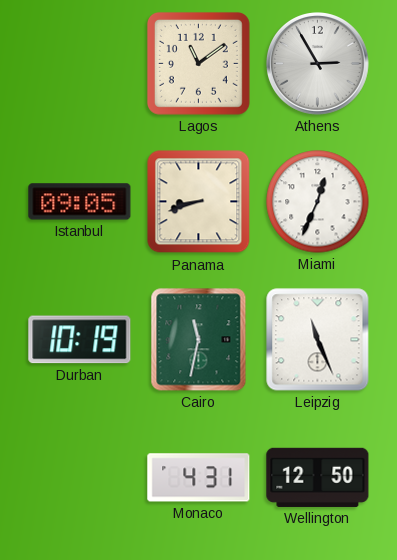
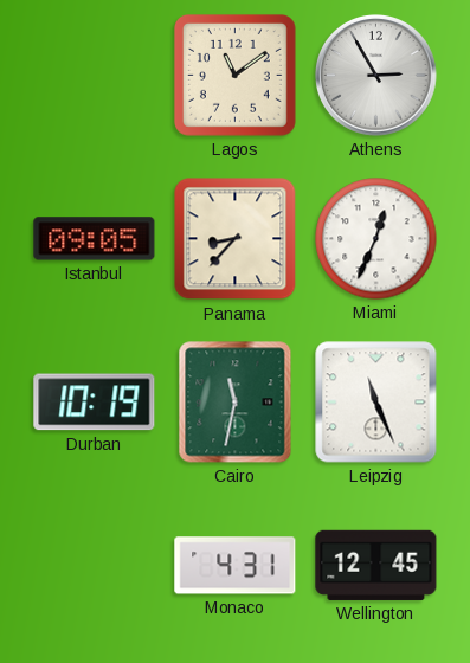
Panama: 8:42 -> 8:37 (236, 239)
Wellington: 12:50 -> 12:45 (376, 565)
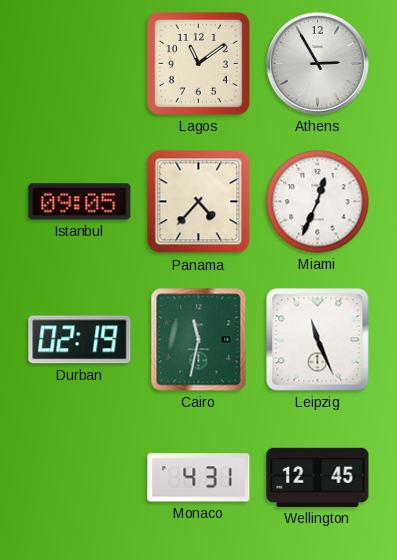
Panama: 8:37 -> 4:37 (199, 202)
Durban: 10:19 -> 02:19 (80, 340)
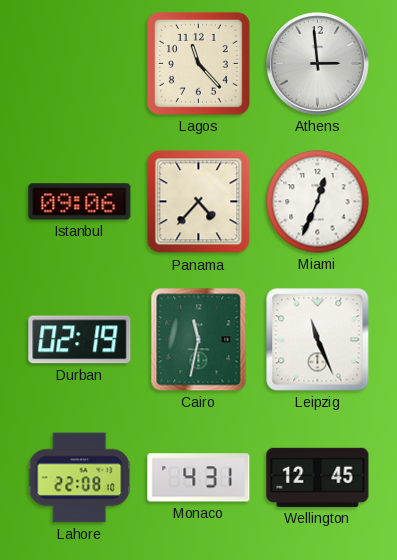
Lagos: 11:09 -> 11:23 (198, 63)
Athens: 2:55 -> 2:59 (318, 64)
Istanbul: 09:05 -> 09:06 (80, 202)
Lahore: none -> 22:08 (80, 478)
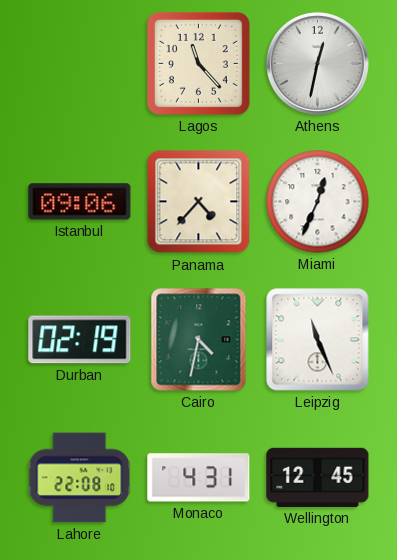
Athens: 2:59 -> 12:32 (318, 64)
Cairo: 11:32 -> 4:32 (199, 340)
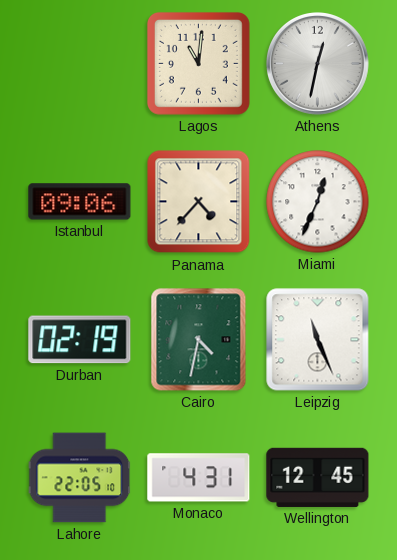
Lagos: 11:23 -> 11:01 (198, 63)
Lahore: 22:08 -> 22:05 (80, 478)
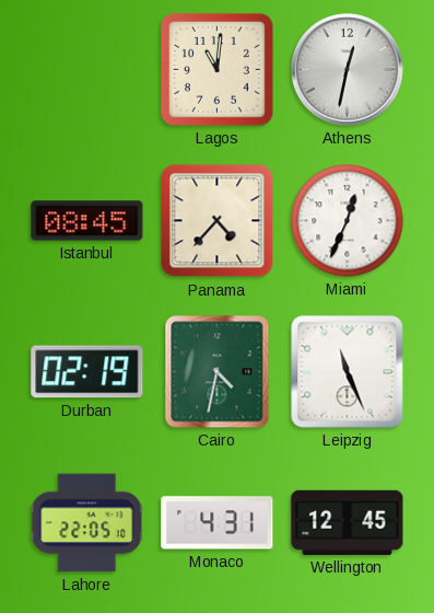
Istanbul: 09:06 -> 08:45 (87, 221)
